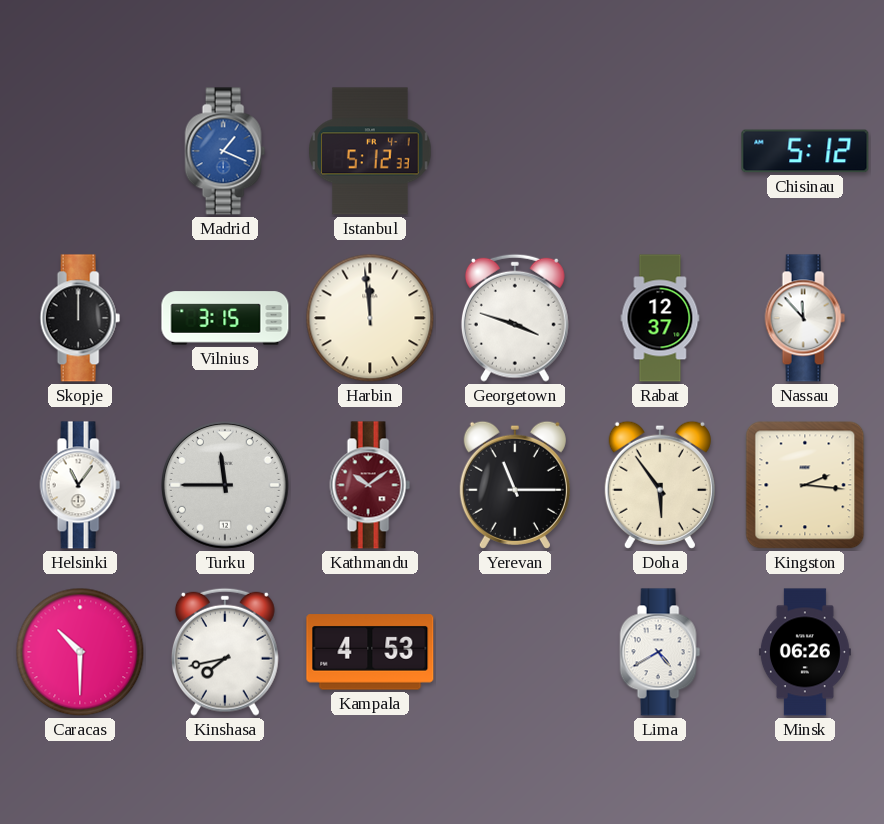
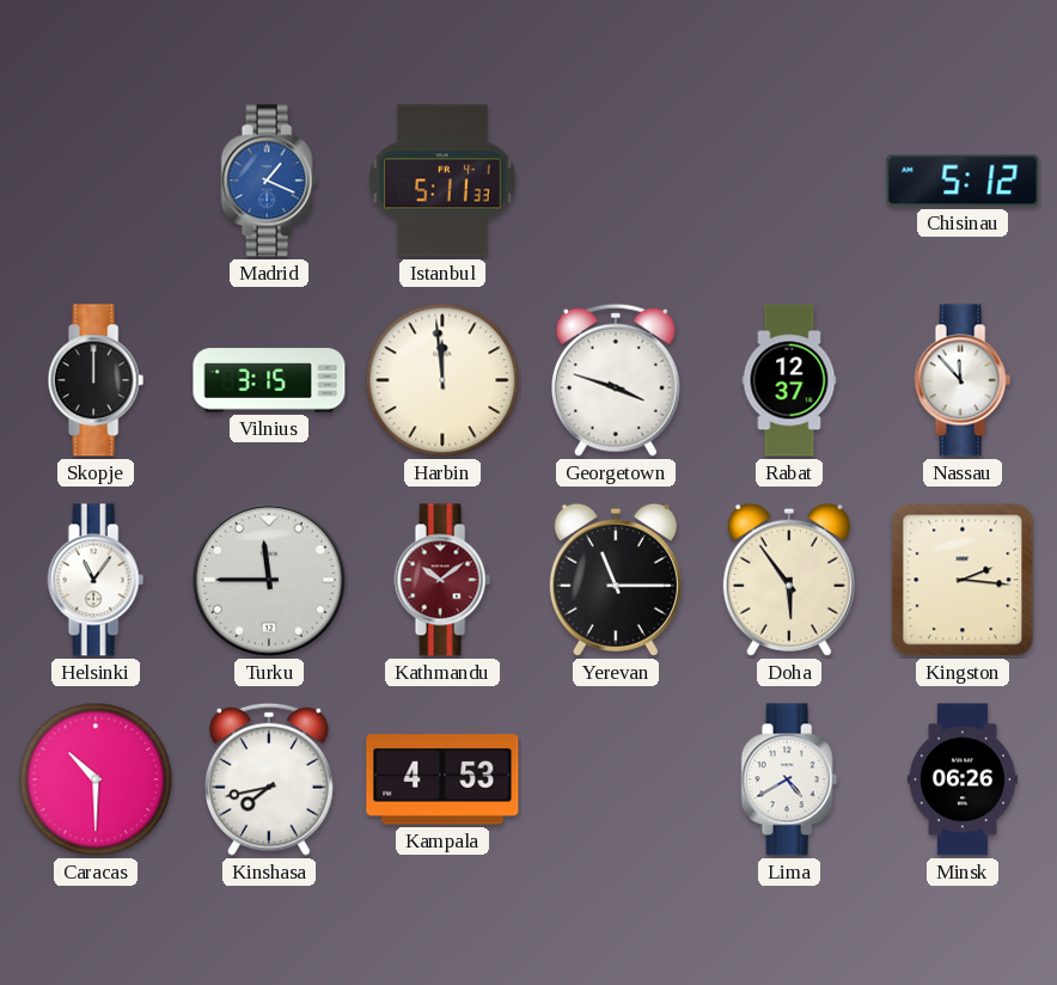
Istanbul: 5:12 -> 5:11 (442, 181)
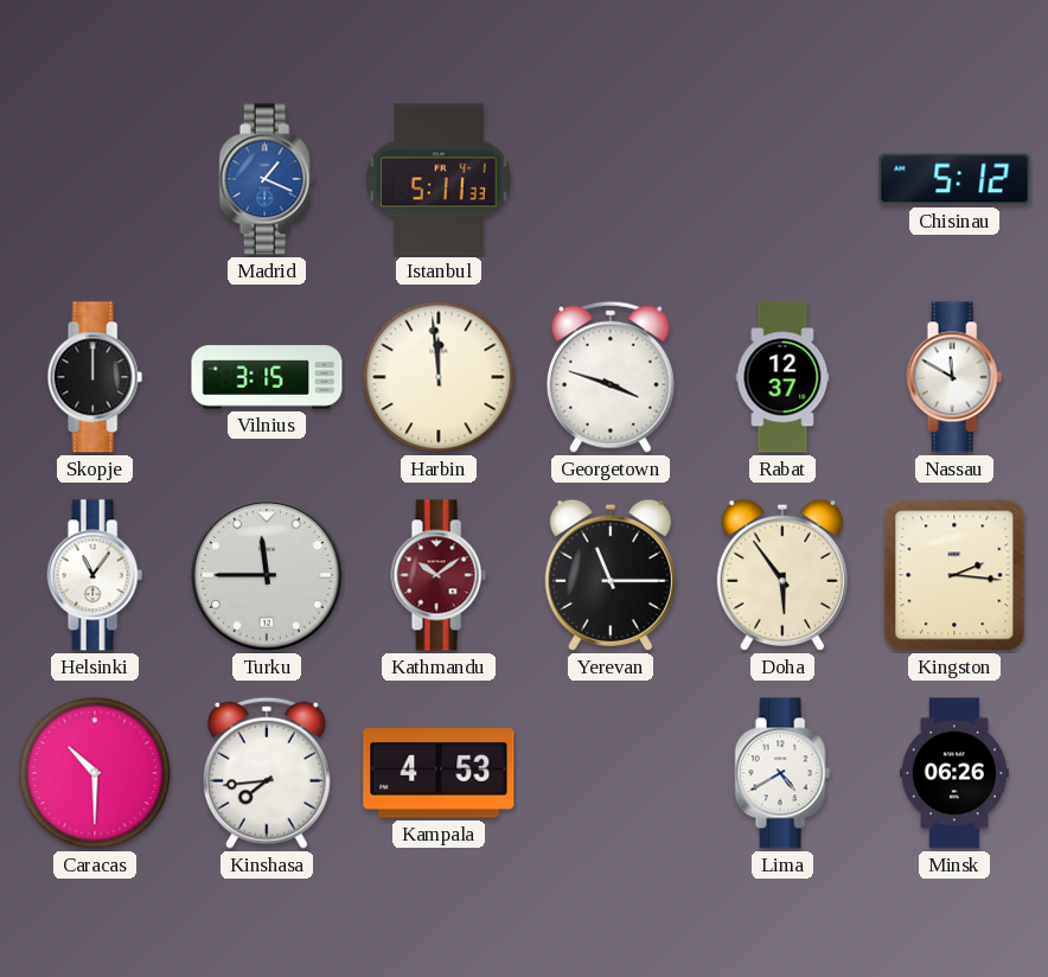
Nassau: 11:53 -> 11:50 (954, 377)
Kinshasa: 7:43 -> 7:44 (267, 773)
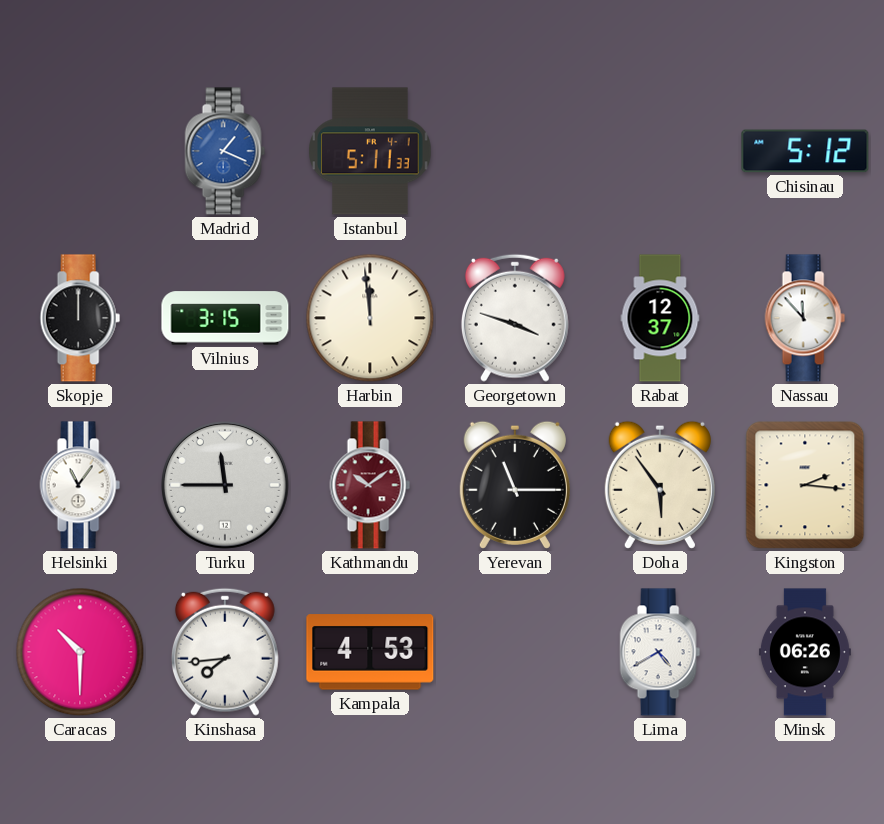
Nassau: 11:50 -> 11:53 (805, 318)
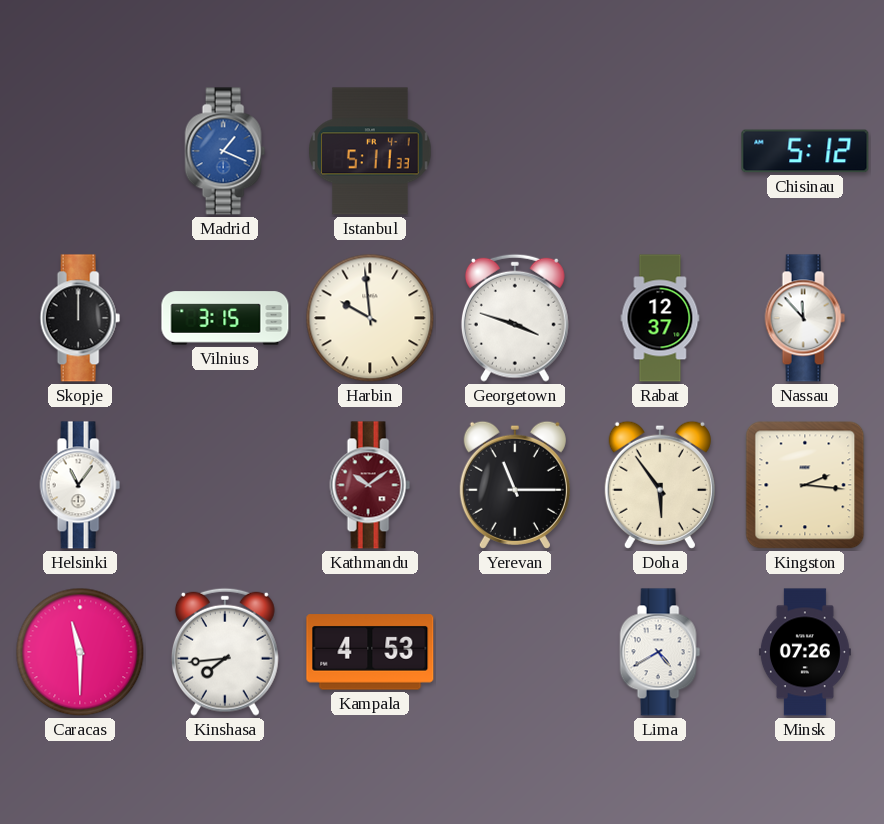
Harbin: 11:59 -> 9:59 (370, 318)
Turku: 11:45 -> none (226, 486)
Caracas: 10:30 -> 11:30 (80, 652)
Minsk: 06:26 -> 07:26 (805, 652)
